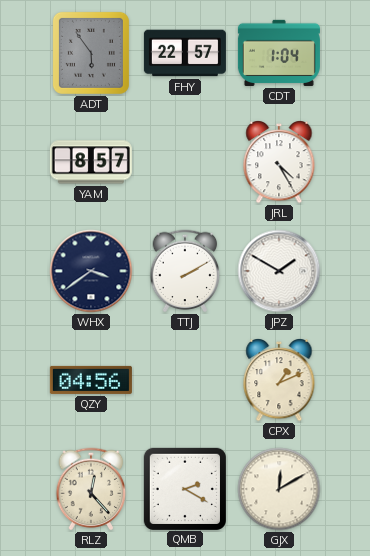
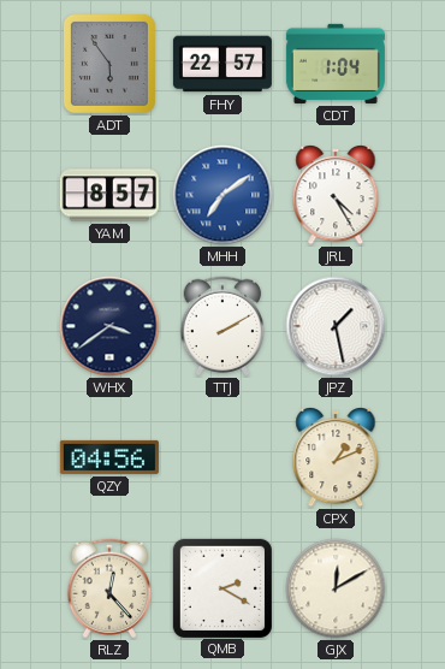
MHH: none -> 7:09 (222, 195)
JPZ: 1:50 -> 1:28 (336, 326)
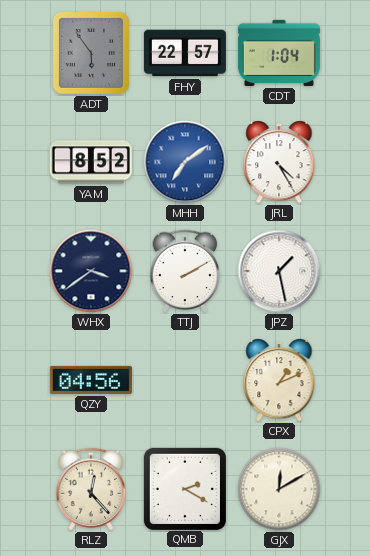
YAM: 8:57 -> 8:52 (91, 162)
